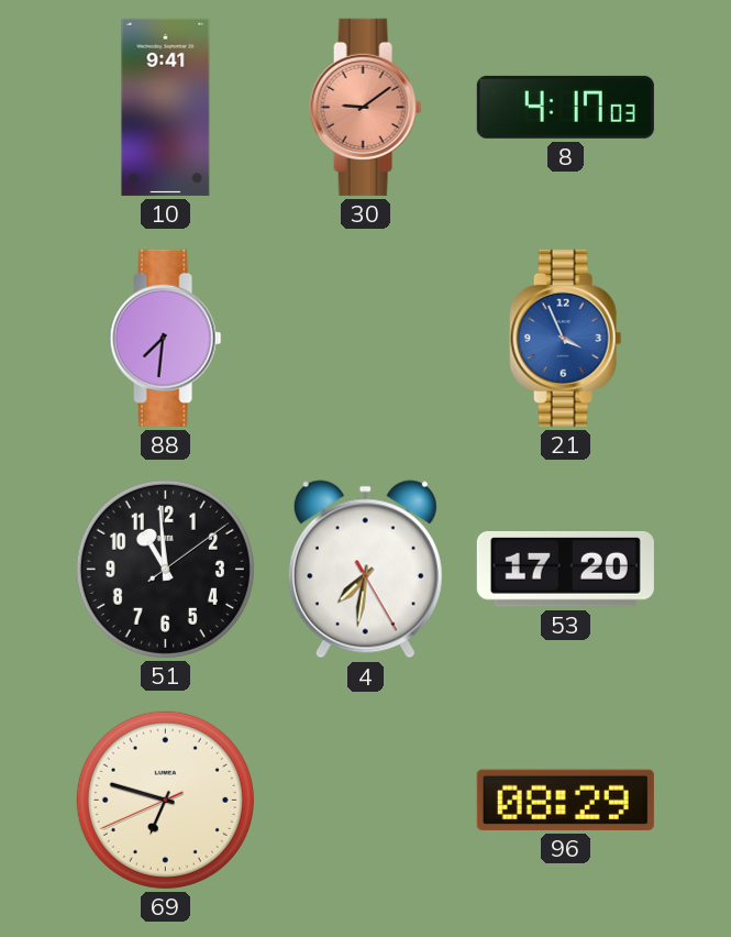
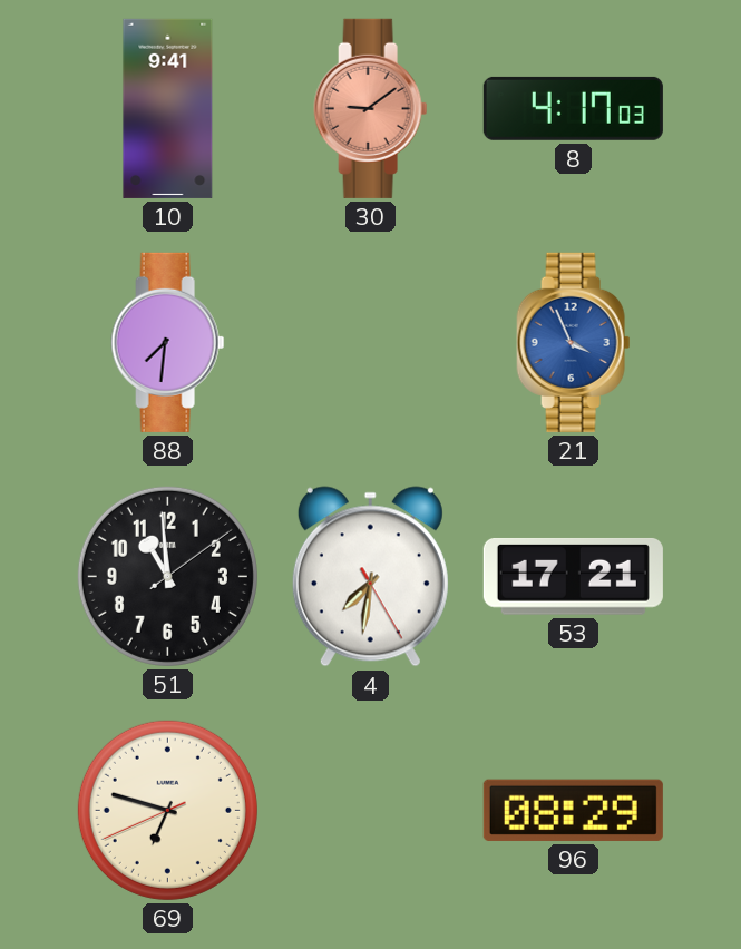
53: 17:20 -> 17:21 (573, 577)
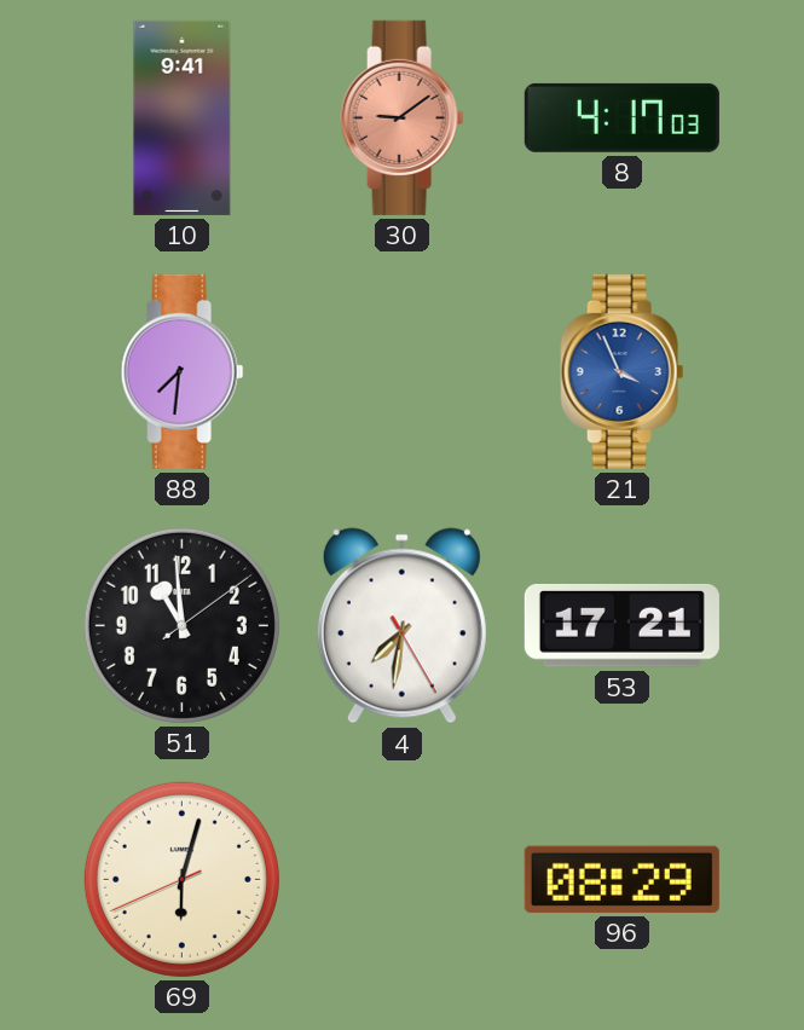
69: 6:47 -> 6:02 (181, 879)
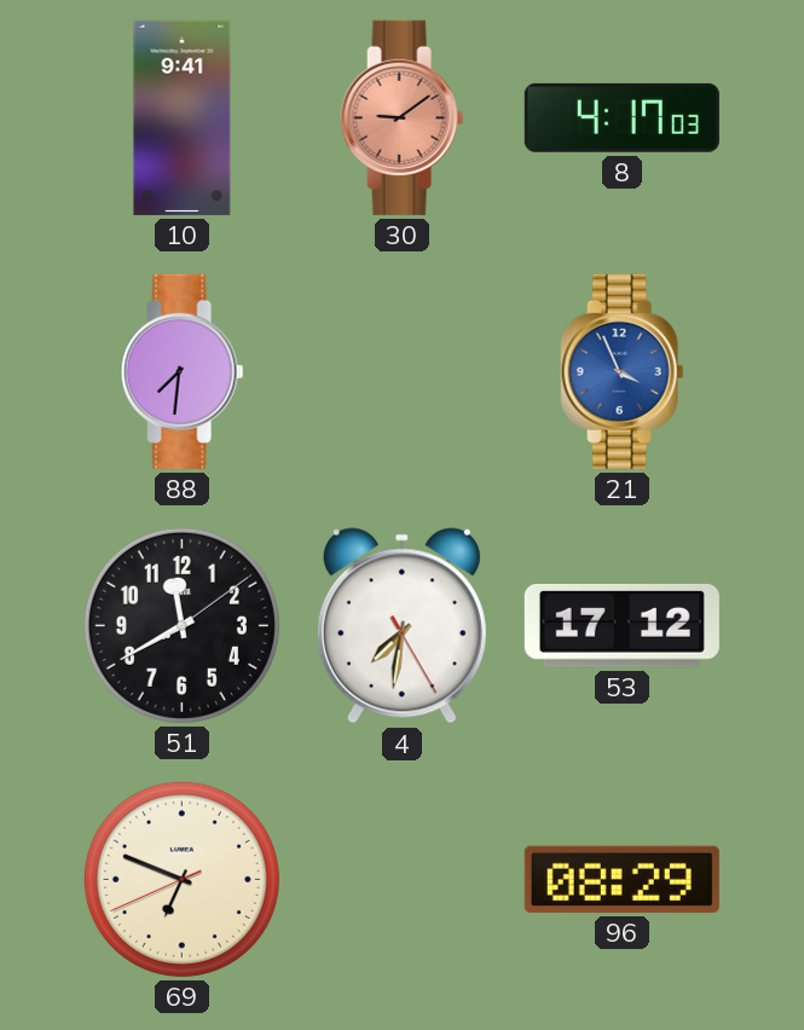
51: 10:59 -> 11:40 (181, 625)
53: 17:21 -> 17:12 (621, 626)
69: 6:02 -> 6:48 (181, 879)
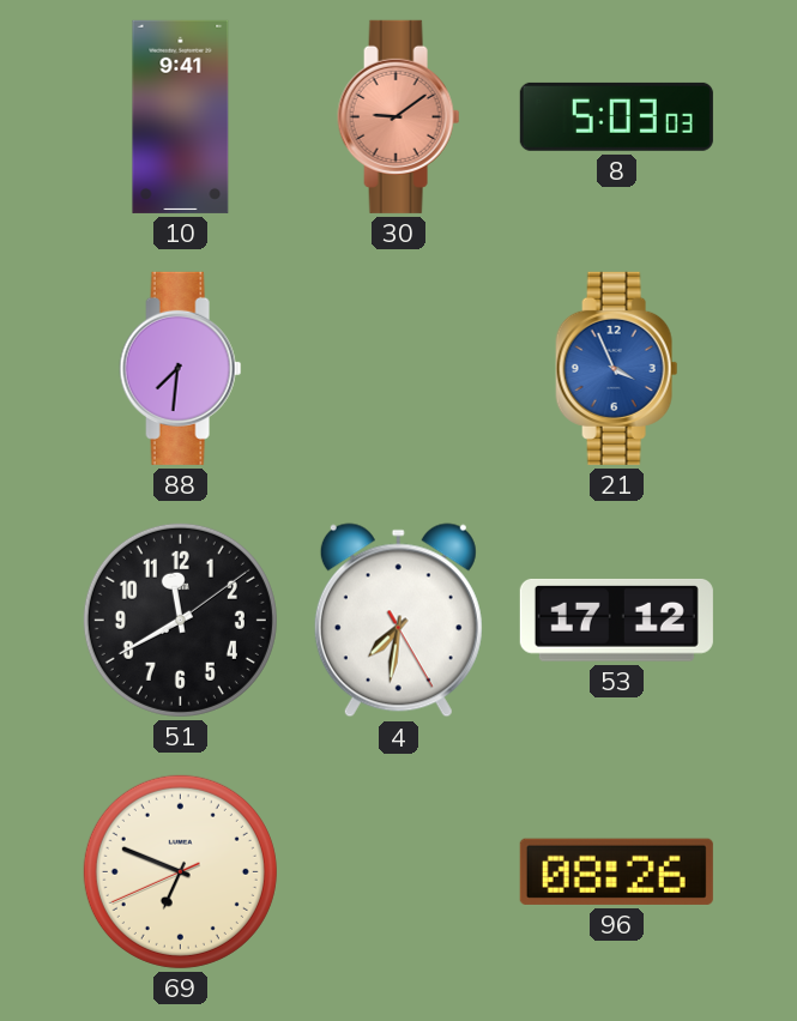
8: 4:17 -> 5:03 (616, 116)
96: 08:29 -> 08:26 (616, 871)
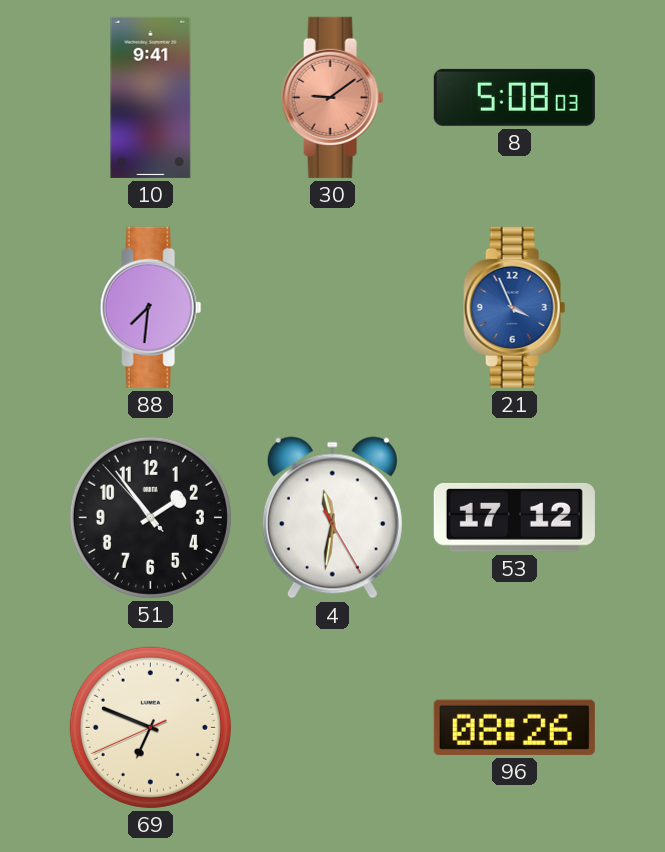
8: 5:03 -> 5:08 (514, 97)
51: 11:40 -> 1:53 (150, 517)
4: 7:31 -> 11:31 (332, 518)
